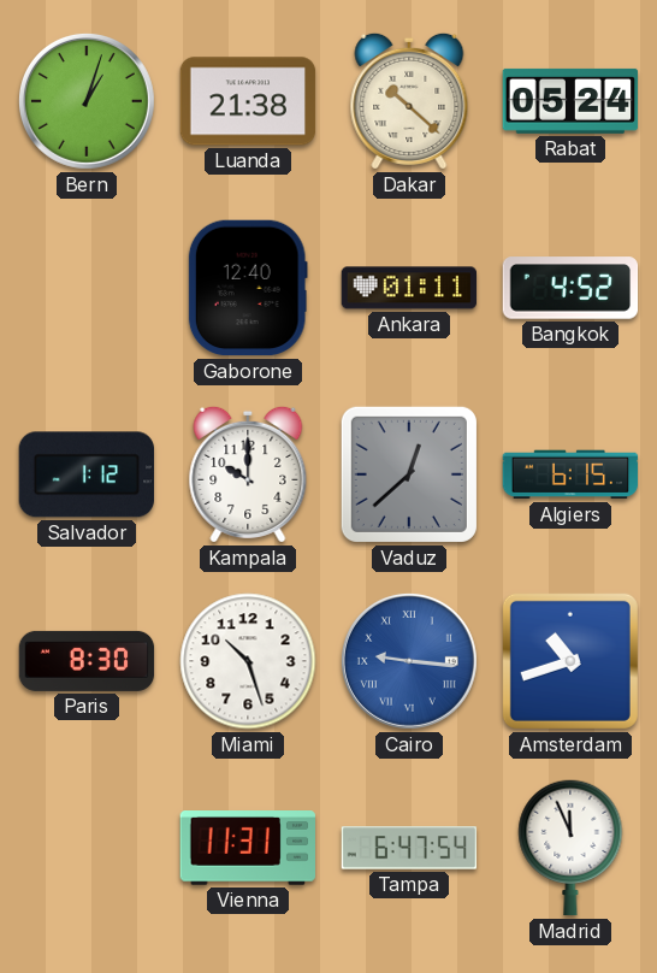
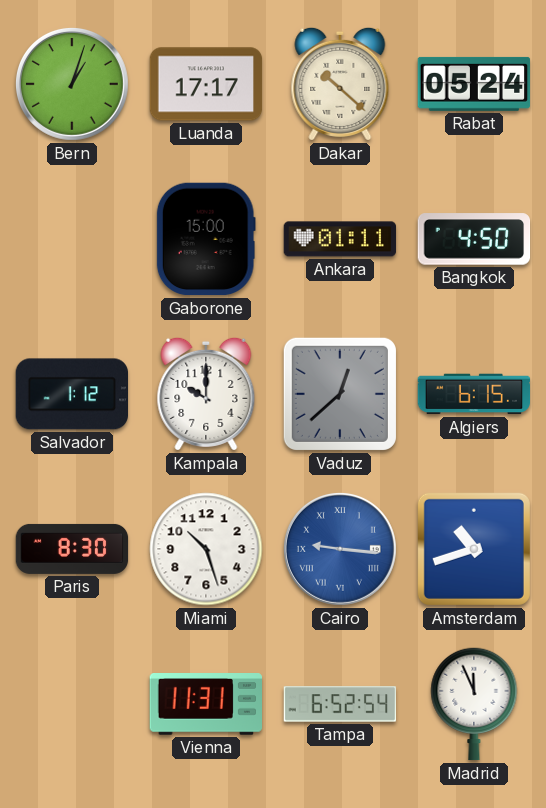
Luanda: 21:38 -> 17:17 (206, 84)
Gaborone: 12:40 -> 15:00 (206, 239)
Bangkok: 4:52 -> 4:50 (474, 239)
Tampa: 6:47 -> 6:52 (340, 704)
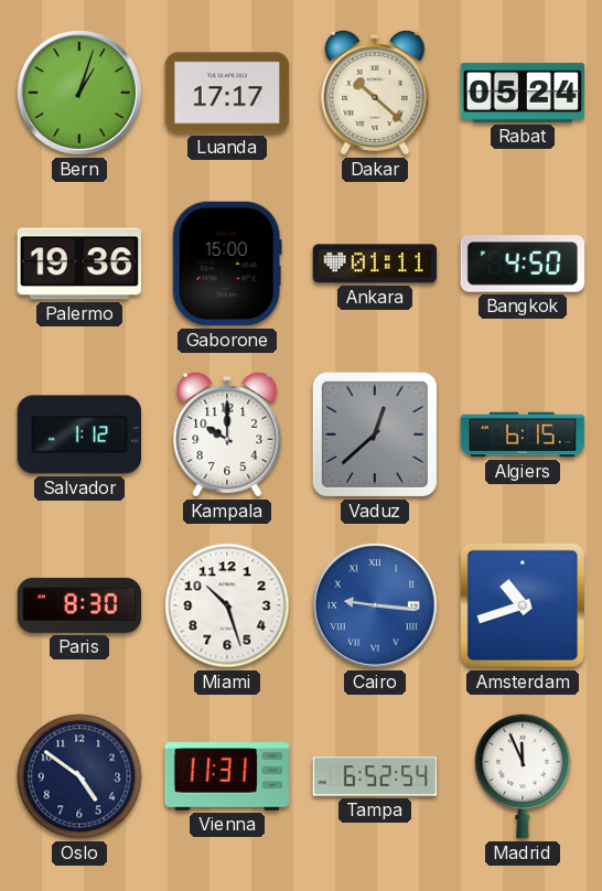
Palermo: none -> 19:36 (79, 264)
Oslo: none -> 4:51 (79, 776)
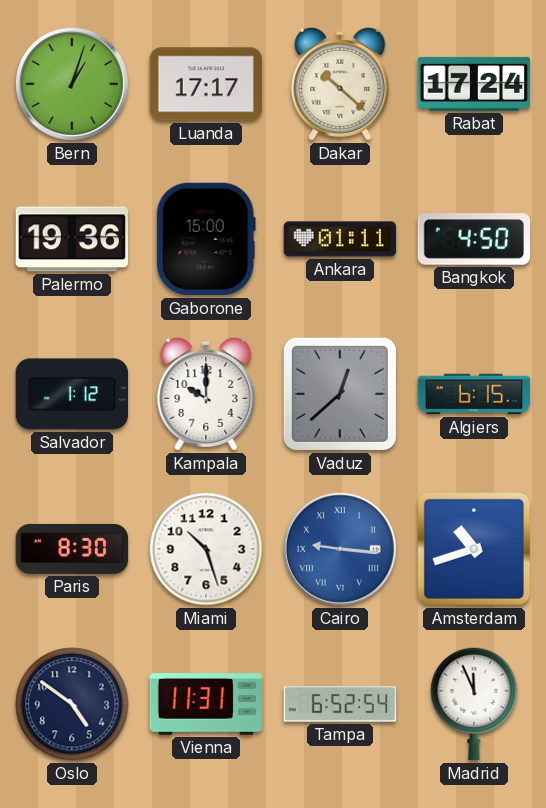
Rabat: 05:24 -> 17:24 (474, 84)
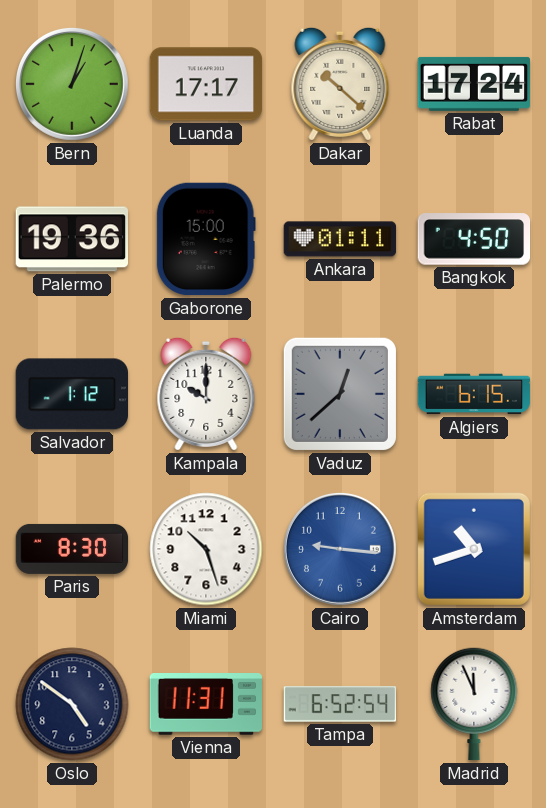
Cairo numerals: Roman -> Arabic (340, 549)
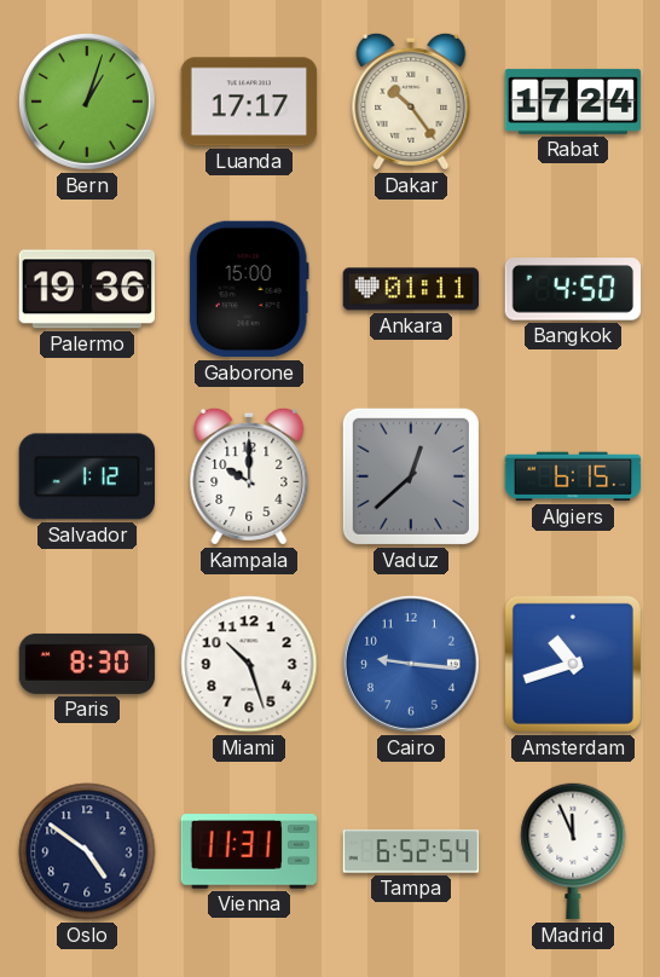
Dakar: 10:22 -> 10:24 (411, 102)
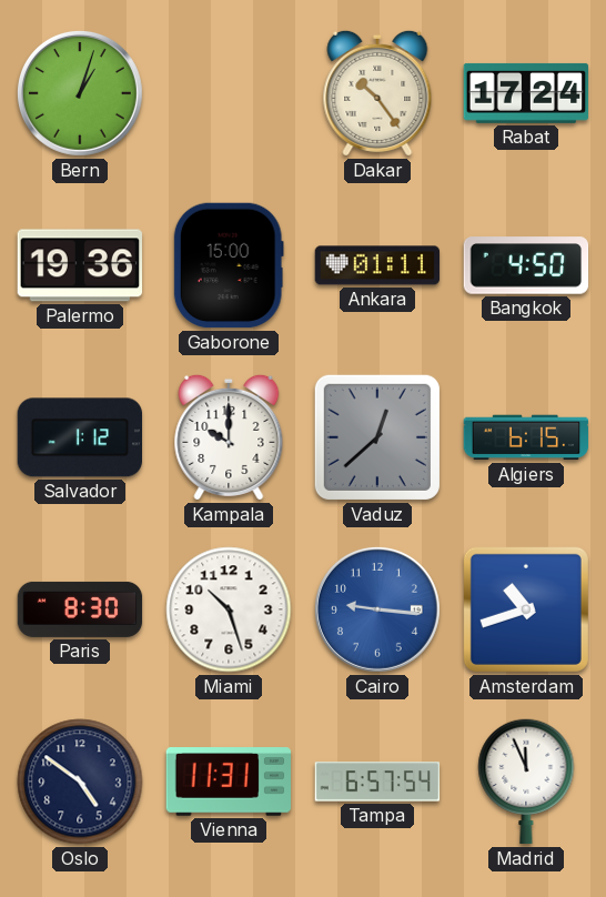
Luanda: 17:17 -> none (249, 102)
Tampa: 6:52 -> 6:57 (377, 782)
